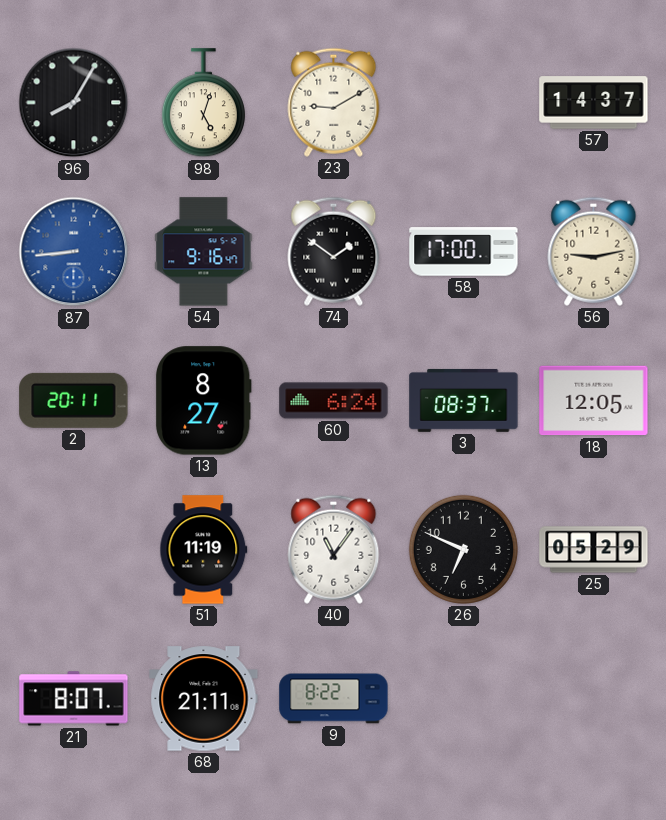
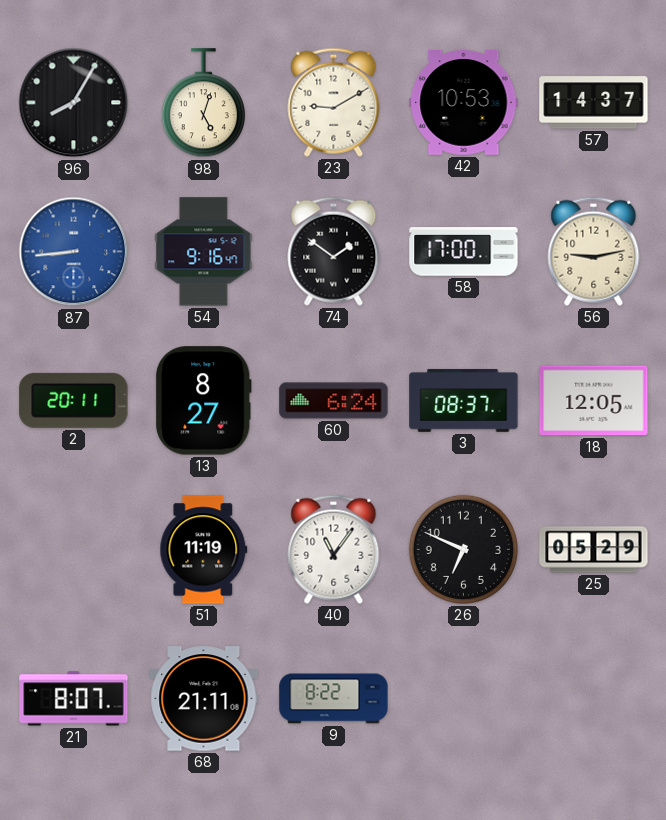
42: none -> 10:53 (464, 103)
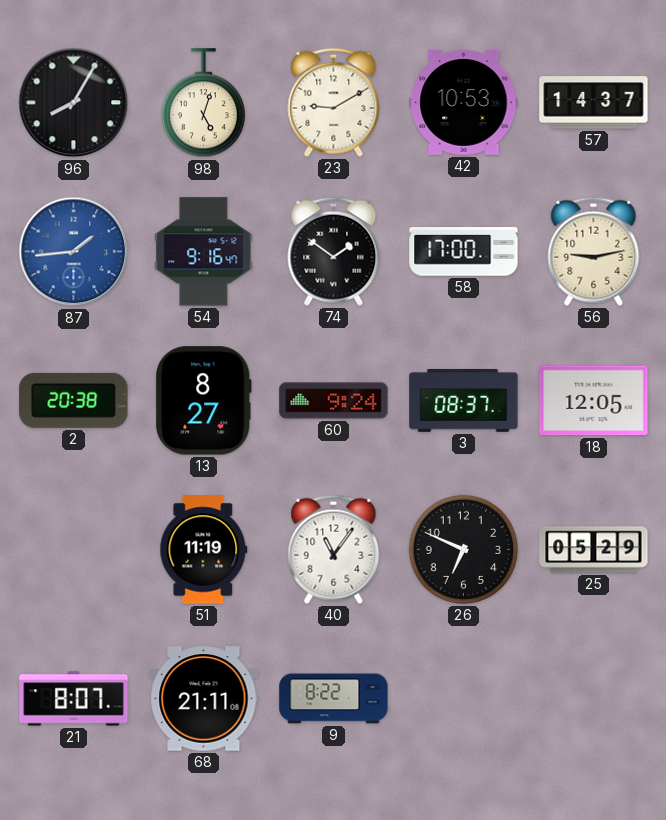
87: 8:44 -> 1:44 (74, 252)
2: 20:11 -> 20:38 (74, 400)
60: 6:24 -> 9:24 (334, 401)
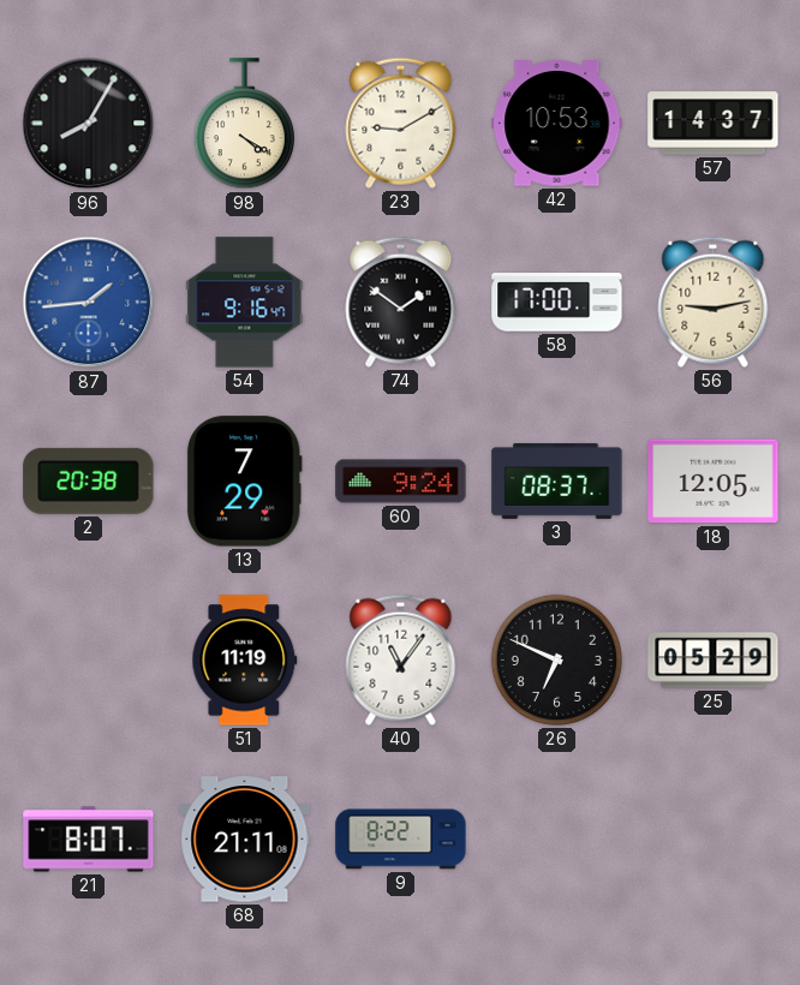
98: 5:03 -> 4:20 (244, 124)
13: 8:27 -> 7:29 (244, 482)
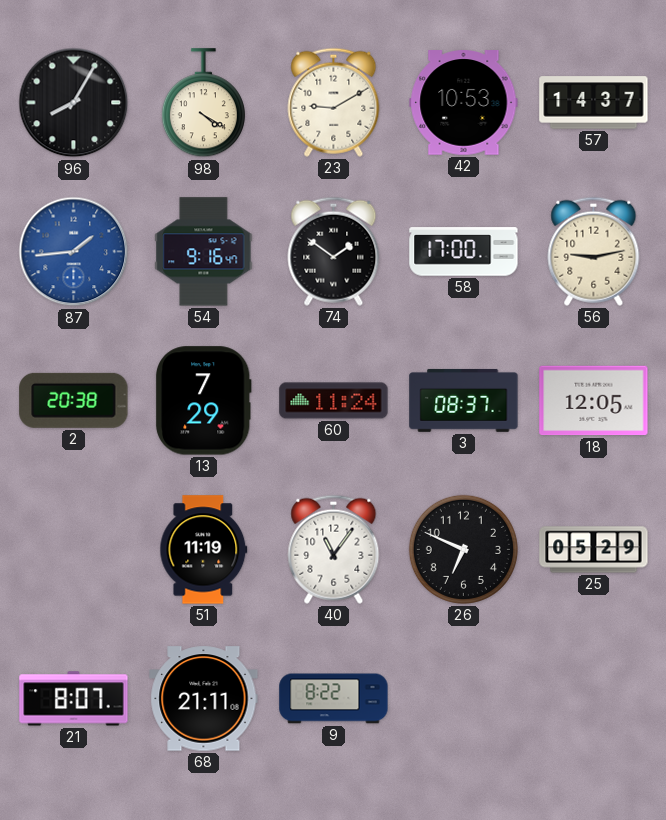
60: 9:24 -> 11:24 (334, 401)
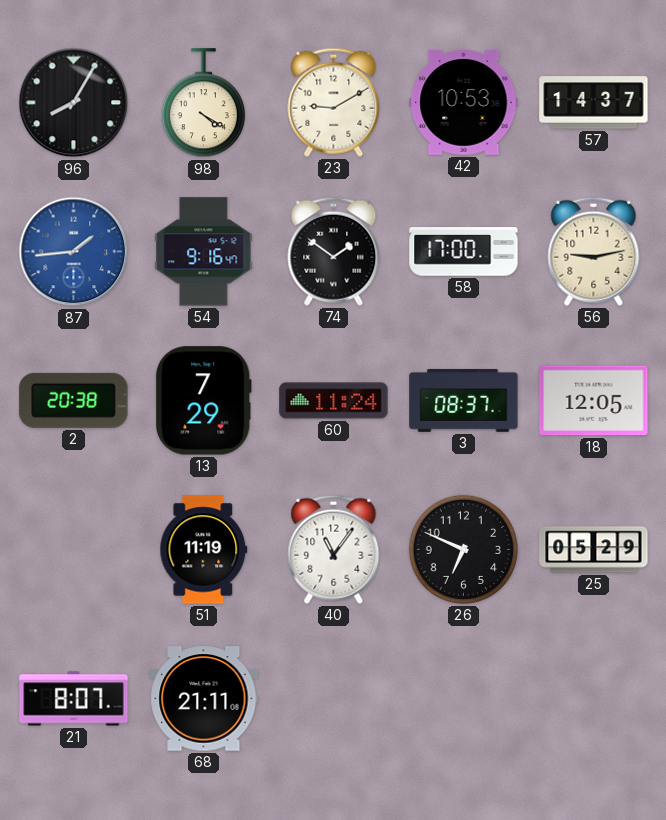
9: 8:22 -> none (334, 699)
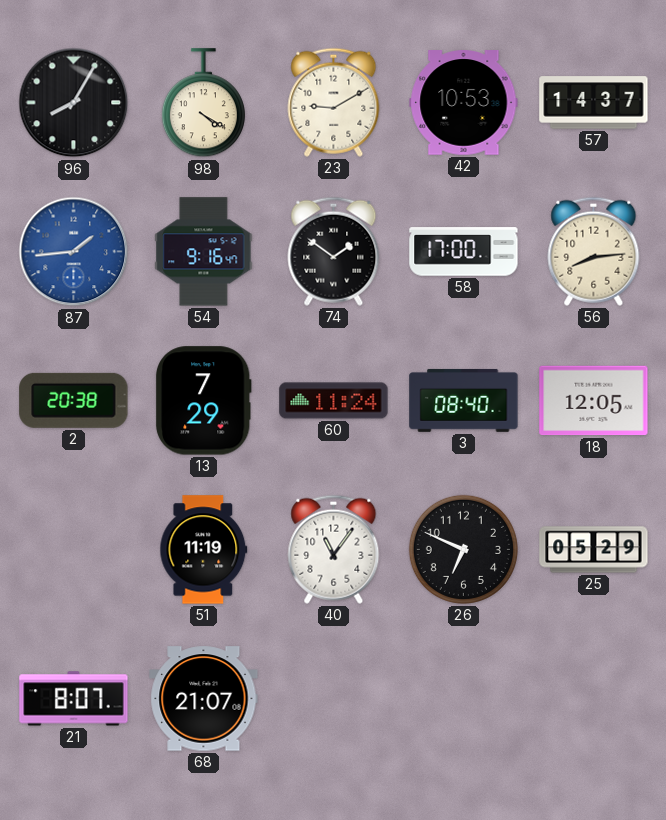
56: 9:13 -> 8:14 (594, 251)
3: 08:37 -> 08:40 (464, 400)
68: 21:11 -> 21:07 (204, 699)
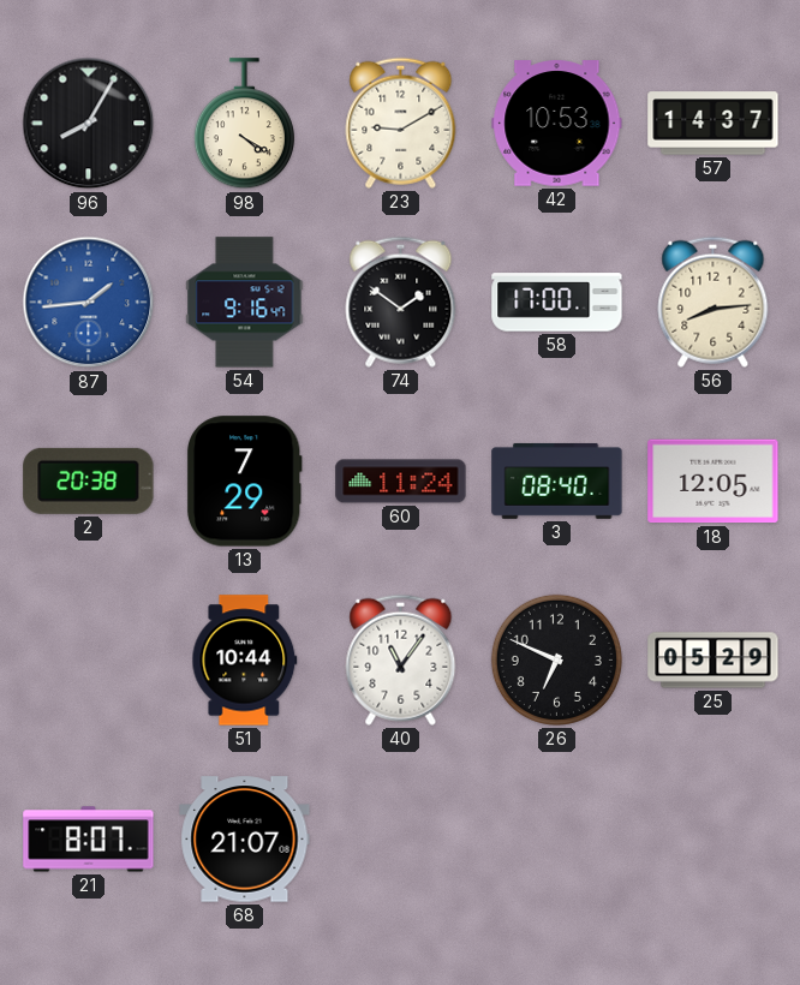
51: 11:19 -> 10:44 (245, 661)
